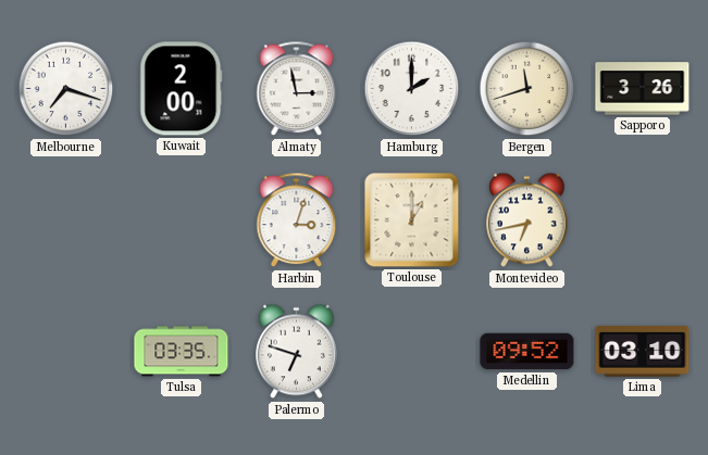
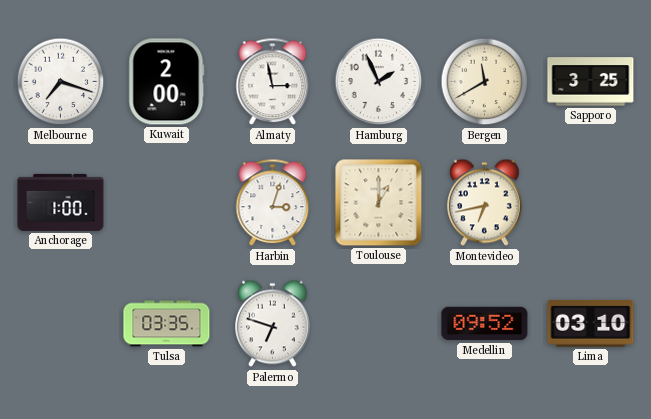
Hamburg: 2:00 -> 1:56 (379, 82)
Bergen: 11:42 -> 11:40 (485, 82)
Sapporo: 3:26 -> 3:25 (591, 82)
Anchorage: none -> 1:00 (61, 202)
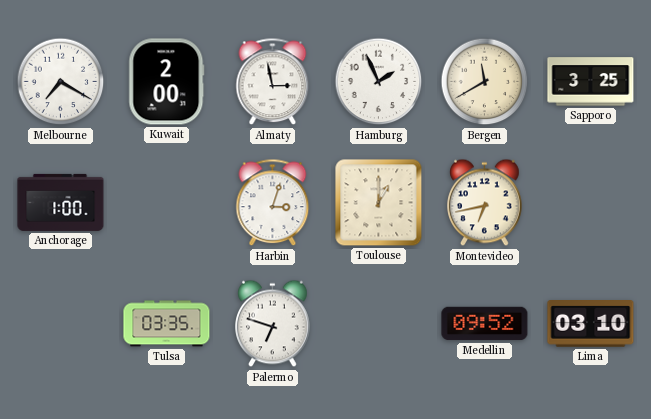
Melbourne: 7:18 -> 7:20 (61, 82)
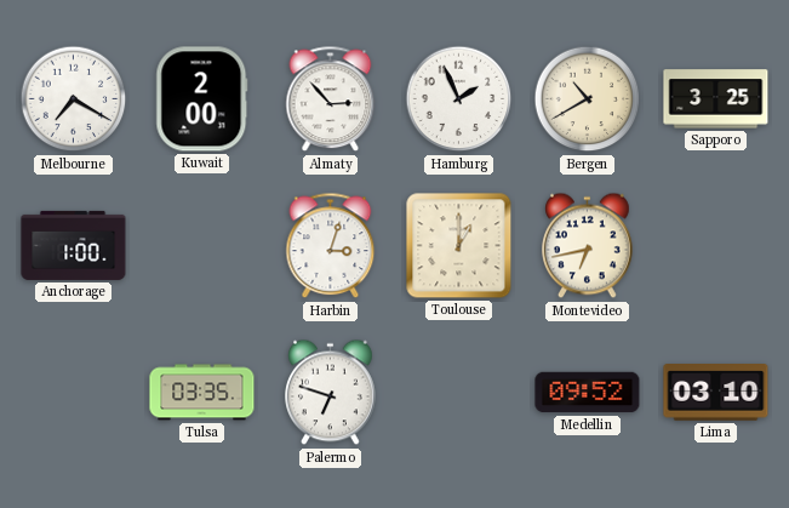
Almaty: 2:58 -> 2:53 (331, 99)
Bergen: 11:40 -> 10:40 (588, 99)
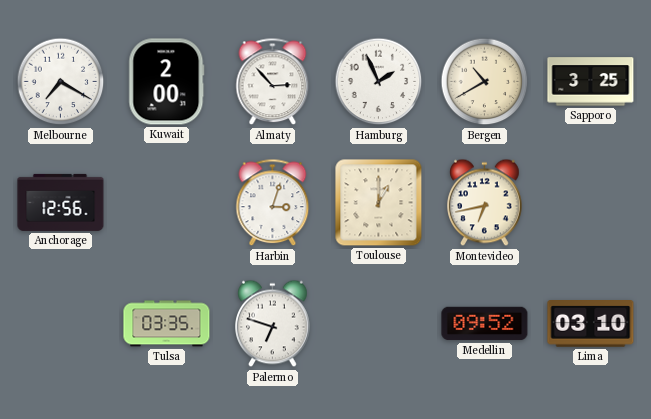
Anchorage: 1:00 -> 12:56 (61, 202)
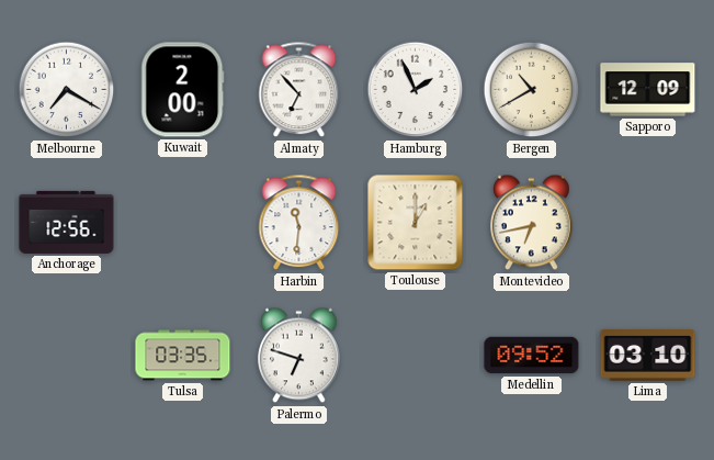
Almaty: 2:53 -> 6:53 (299, 90)
Sapporo: 3:25 -> 12:09 (648, 90)
Harbin: 3:03 -> 11:31 (299, 223)
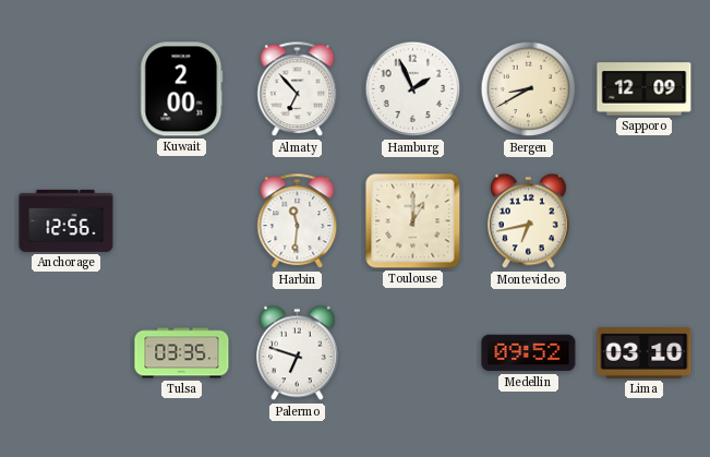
Melbourne: 7:20 -> none (67, 90)
Bergen: 10:40 -> 8:40 (529, 89)
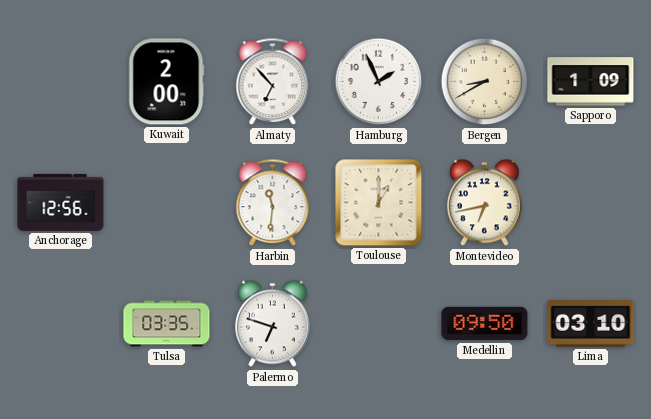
Sapporo: 12:09 -> 1:09 (591, 82)
Medellin: 09:52 -> 09:50 (485, 324)
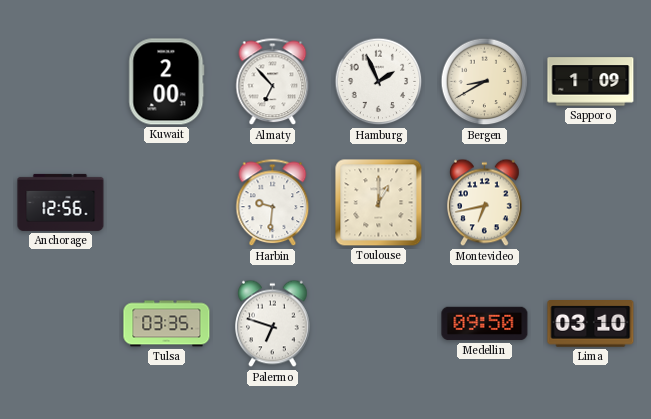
Harbin: 11:31 -> 9:31 (273, 203)
